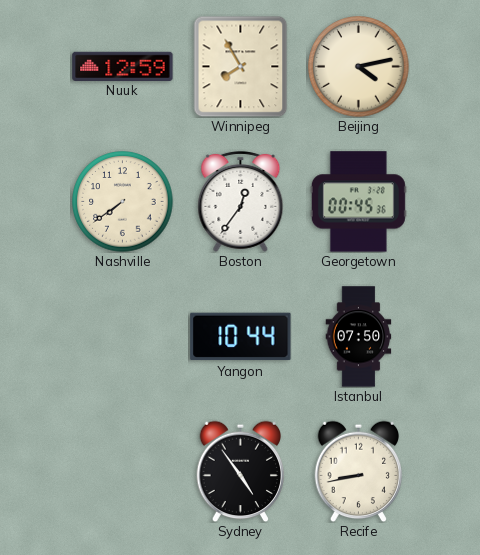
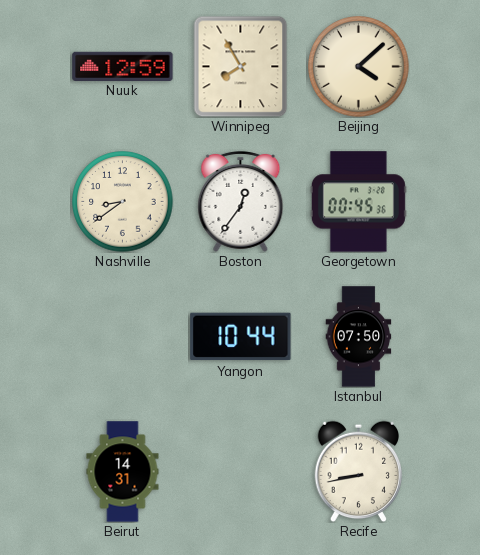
Beijing: 4:13 -> 4:08 (359, 67)
Nashville: 7:39 -> 8:39 (123, 202)
Beirut: none -> 14:31 (123, 472)
Sydney: 4:54 -> none (241, 471)
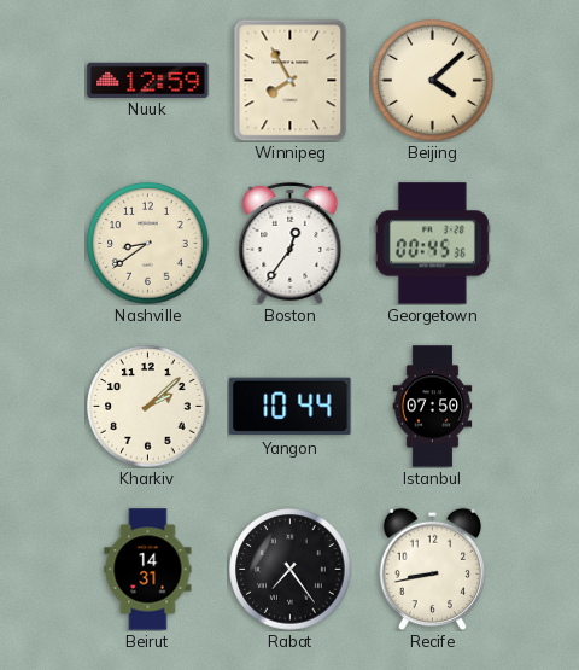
Kharkiv: none -> 2:08 (148, 407)
Rabat: none -> 7:24 (291, 570)
